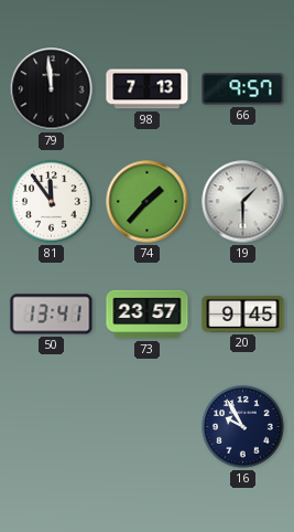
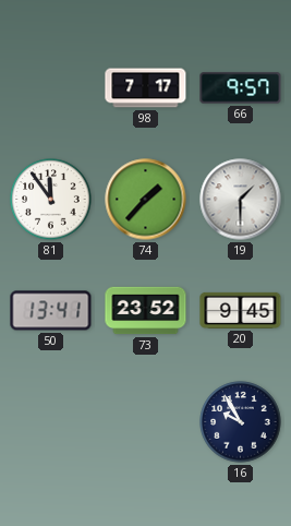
79: 11:59 -> none (52, 89)
98: 7:13 -> 7:17 (146, 88)
73: 23:57 -> 23:52 (146, 311)
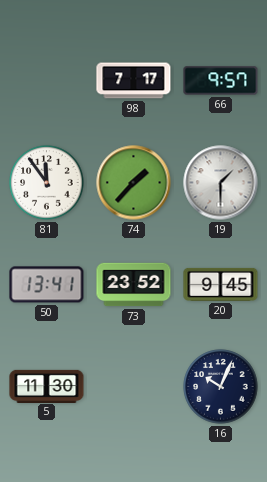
5: none -> 11:30 (47, 386)
16: 9:55 -> 10:04 (221, 387)
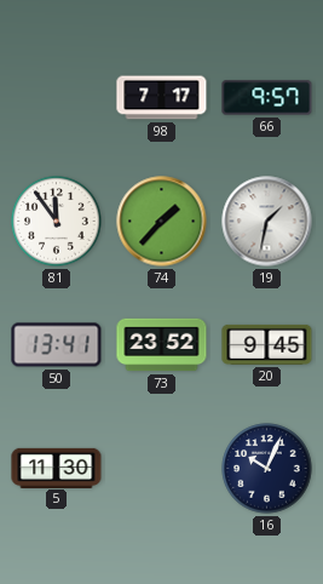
19: 1:30 -> 1:32 (267, 222)
